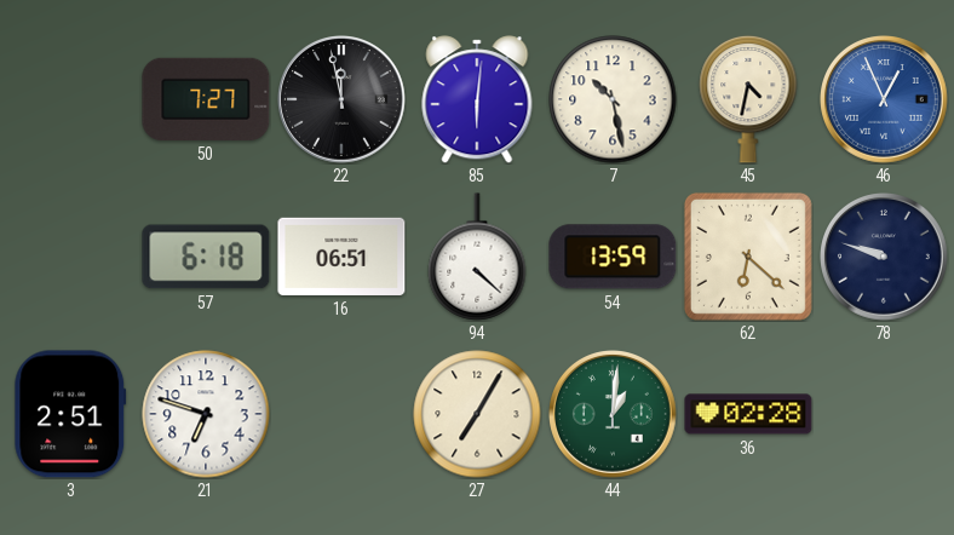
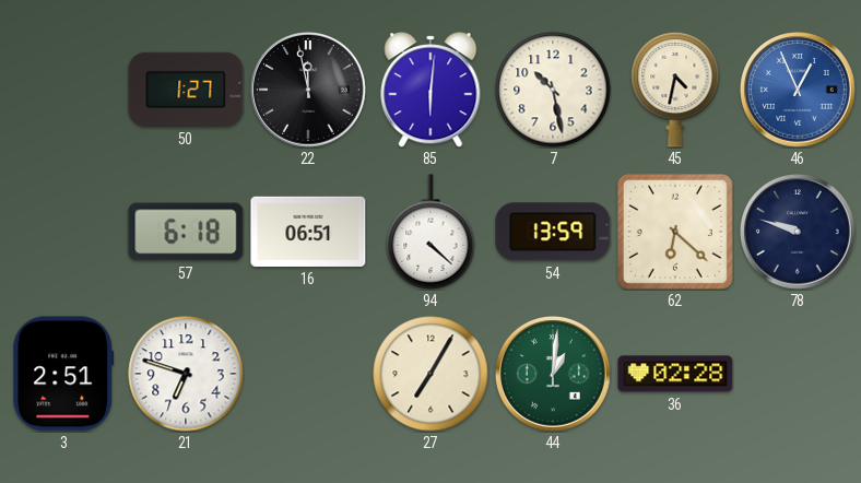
50: 7:27 -> 1:27 (186, 90)
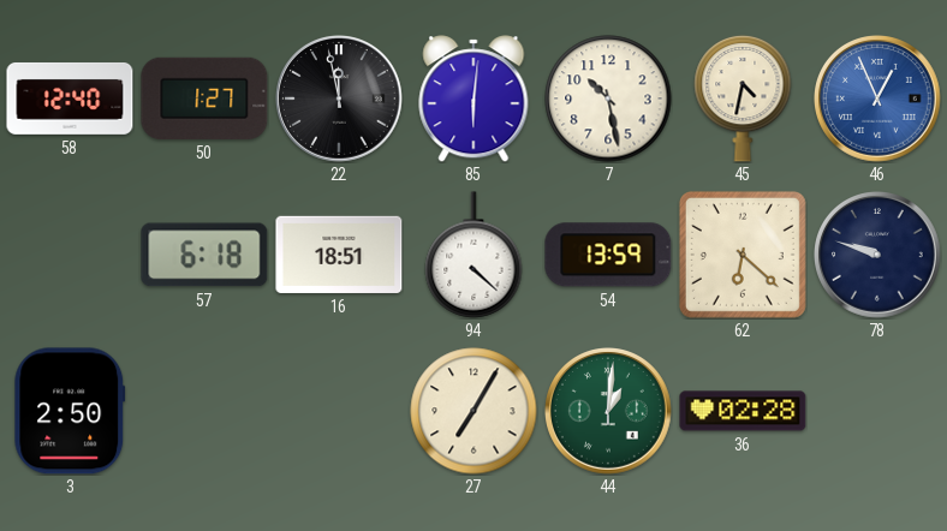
58: none -> 12:40 (70, 99)
16: 06:51 -> 18:51 (339, 255)
3: 2:51 -> 2:50 (70, 411)
21: 6:48 -> none (186, 374)
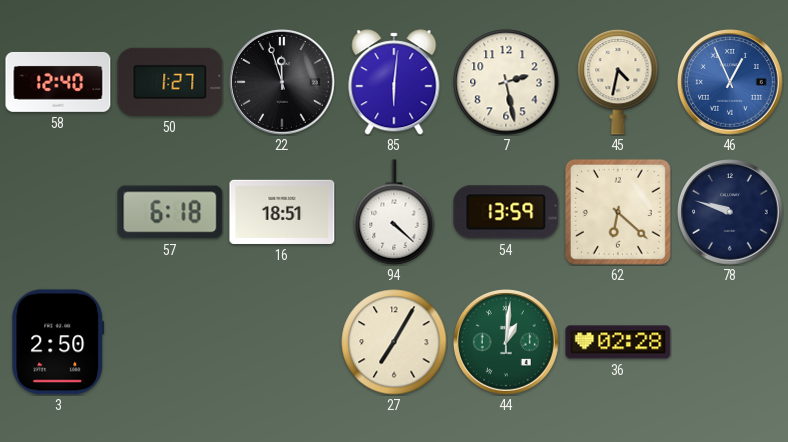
22: 11:58 -> 11:57 (283, 83)
7: 10:28 -> 2:28 (506, 82)
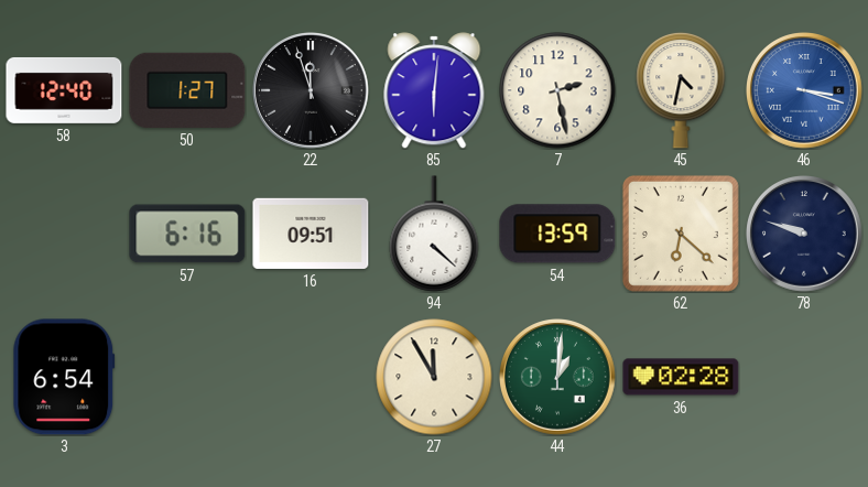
46: 12:56 -> 3:18 (805, 91)
57: 6:18 -> 6:16 (187, 234)
16: 18:51 -> 09:51 (311, 234)
3: 2:50 -> 6:54 (64, 377)
27: 7:05 -> 11:55 (434, 377)
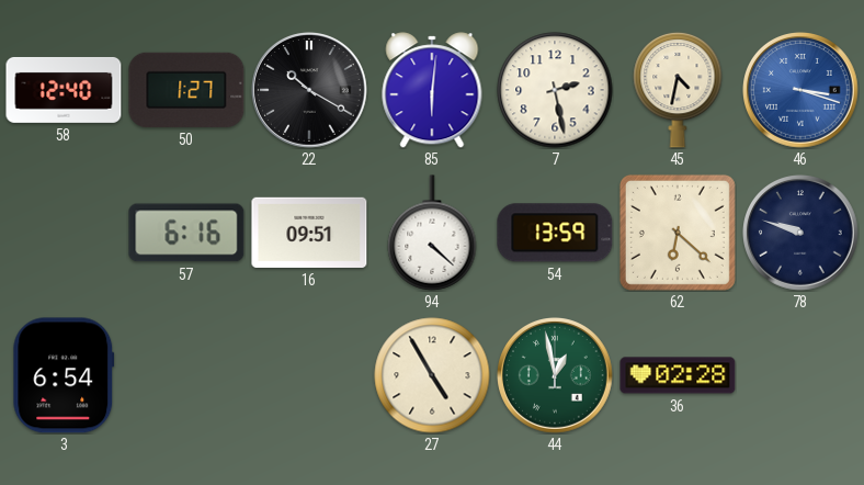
22: 11:57 -> 10:20 (310, 91)
27: 11:55 -> 4:55 (432, 375)
44: 1:01 -> 12:58 (556, 376)
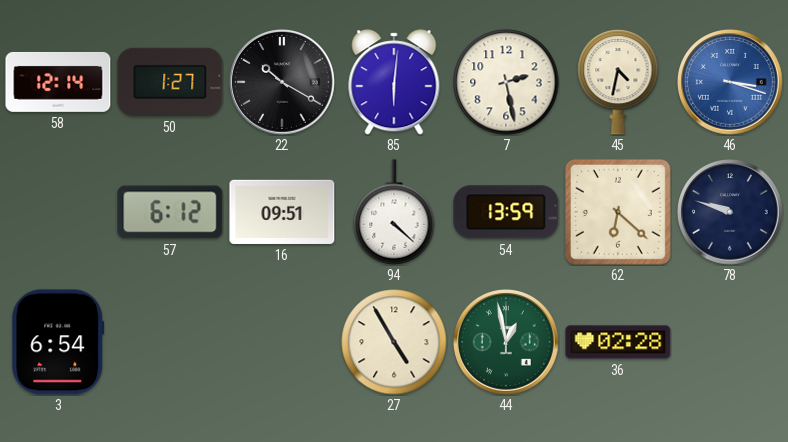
58: 12:40 -> 12:14 (58, 82)
57: 6:16 -> 6:12 (170, 212)
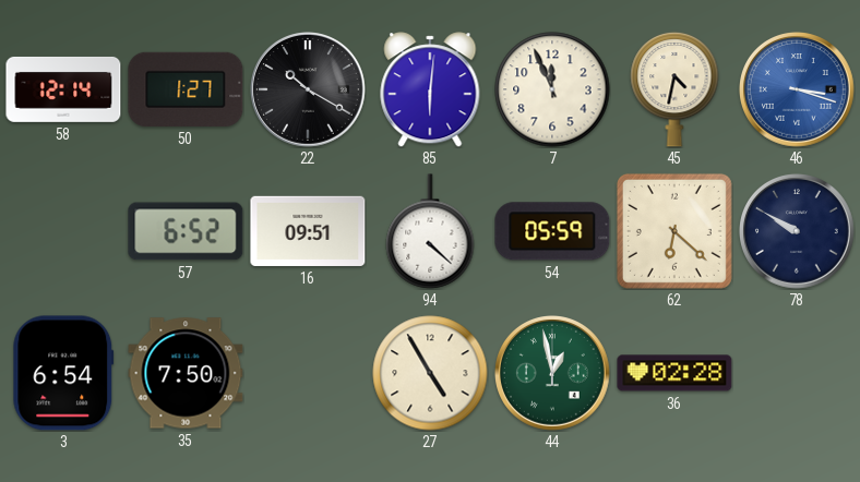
7: 2:28 -> 11:56 (552, 89)
57: 6:12 -> 6:52 (186, 231)
54: 13:59 -> 05:59 (552, 231)
78: 9:48 -> 9:50 (798, 232)
35: none -> 7:50 (186, 373)
